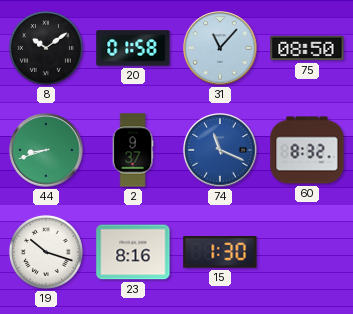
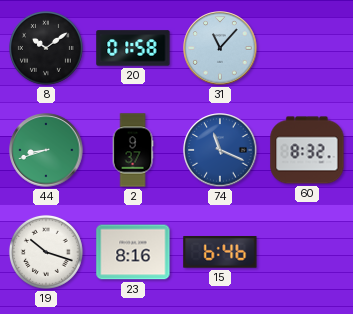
75: 08:50 -> none (307, 48)
15: 1:30 -> 6:46 (220, 252)
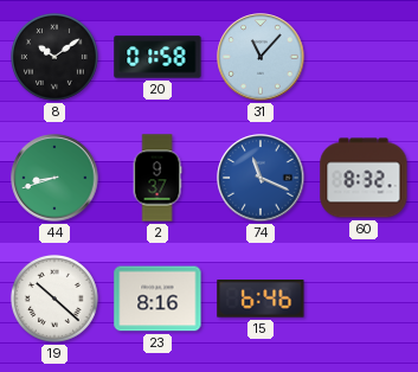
19: 10:18 -> 10:22 (54, 299)
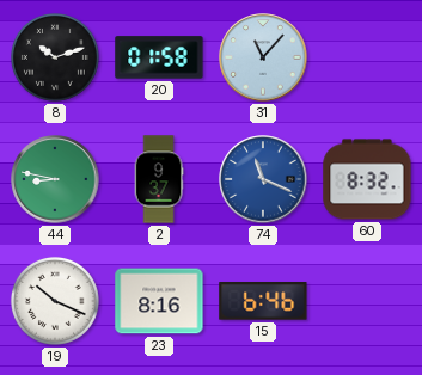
8: 10:09 -> 10:12 (55, 57)
44: 8:42 -> 8:47 (55, 179)
19: 10:22 -> 10:19 (55, 301)
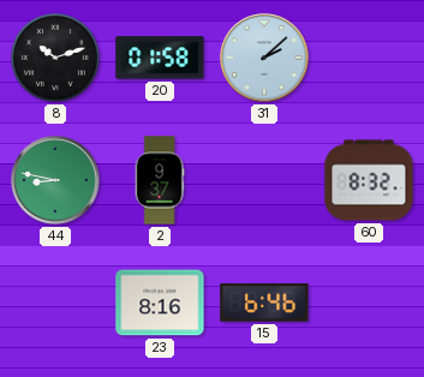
31: 11:07 -> 2:08 (264, 58)
74: 11:19 -> none (263, 179)
19: 10:19 -> none (55, 301)
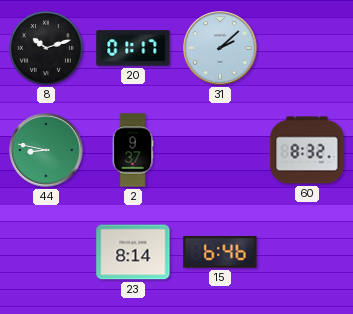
20: 01:58 -> 01:17 (133, 48)
23: 8:16 -> 8:14 (133, 252)
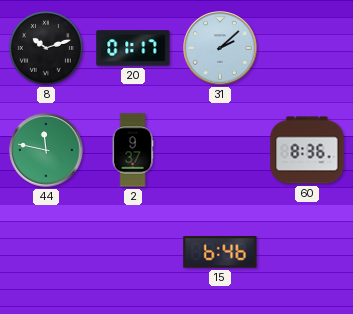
44: 8:47 -> 11:47 (46, 150)
60: 8:32 -> 8:36 (307, 150)
23: 8:14 -> none (133, 252)
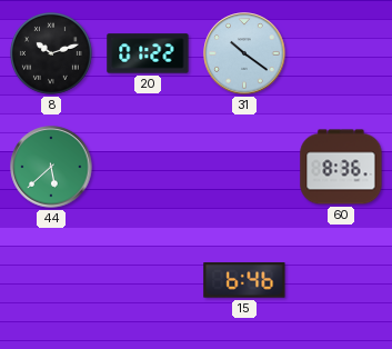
20: 01:17 -> 01:22 (148, 53)
31: 2:08 -> 10:21 (244, 53)
44: 11:47 -> 5:38 (51, 167)
2: 9:37 -> none (133, 150)
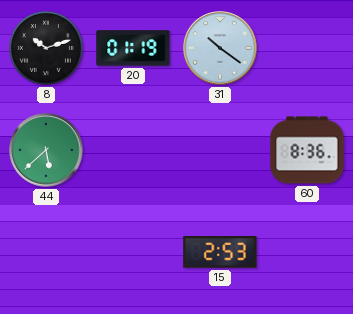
20: 01:22 -> 01:19 (133, 48)
15: 6:46 -> 2:53 (220, 252)
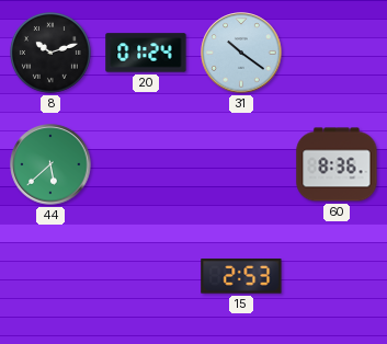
20: 01:19 -> 01:24 (146, 53)
